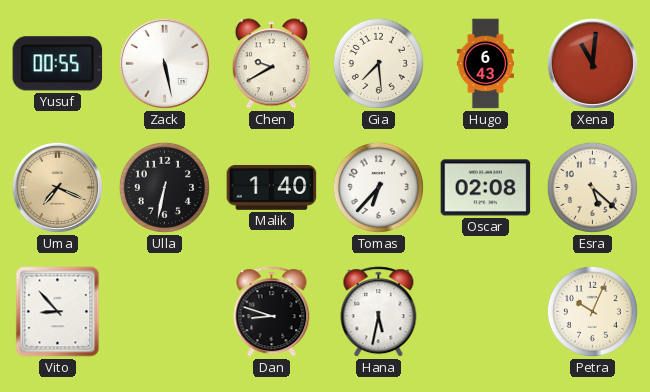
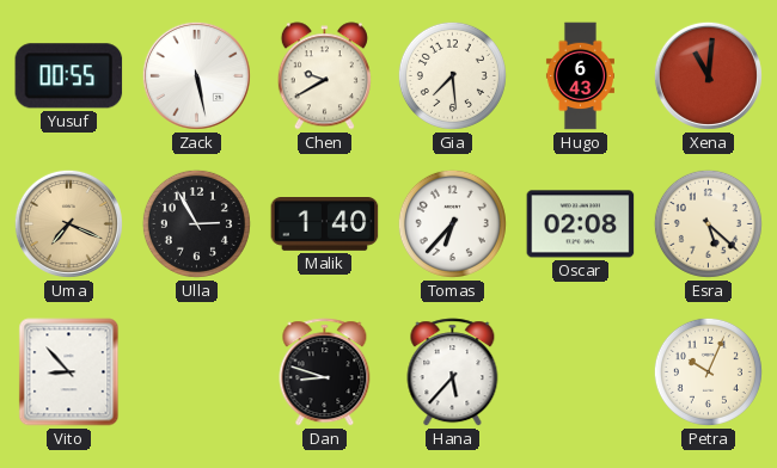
Ulla: 6:32 -> 2:55 (196, 223)
Hana: 5:32 -> 5:37 (453, 372)
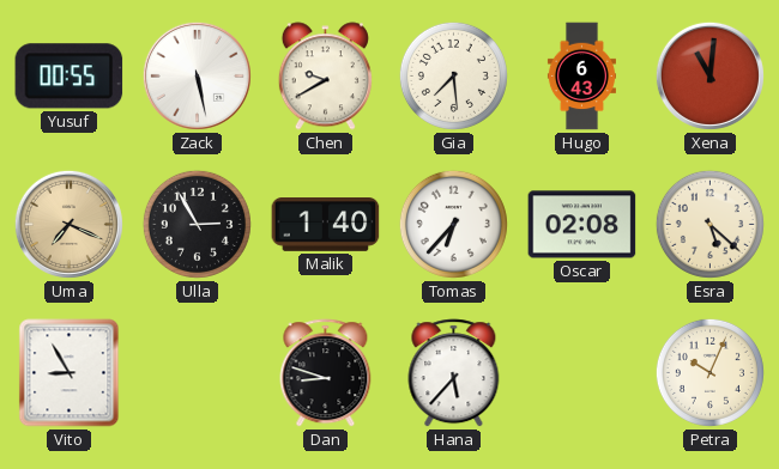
Vito: 8:53 -> 8:55 (70, 373)
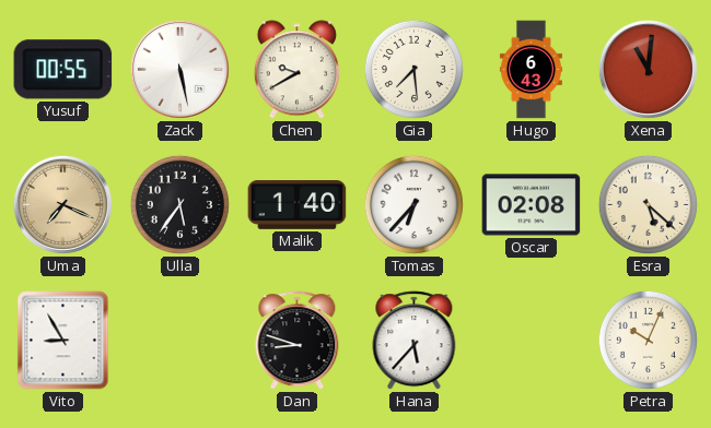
Ulla: 2:55 -> 5:36 (179, 204)
